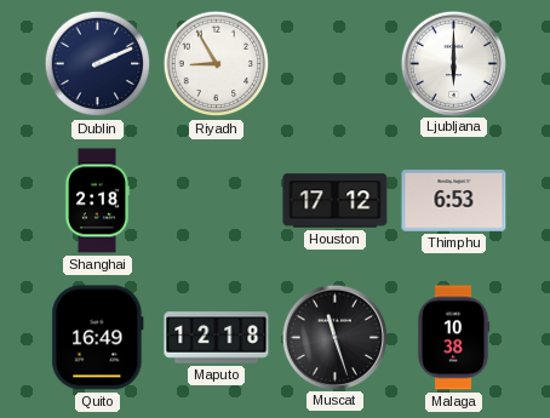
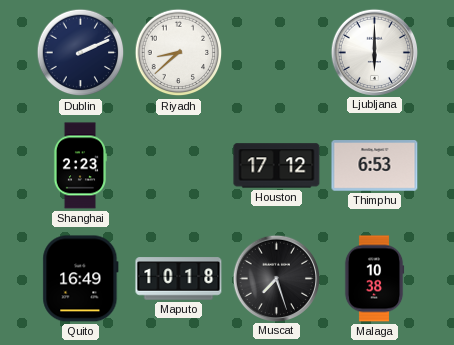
Riyadh: 8:55 -> 8:38 (179, 53)
Shanghai: 2:18 -> 2:23 (80, 166)
Maputo: 12:18 -> 10:18 (179, 279)
Muscat: 11:27 -> 7:27 (276, 278)
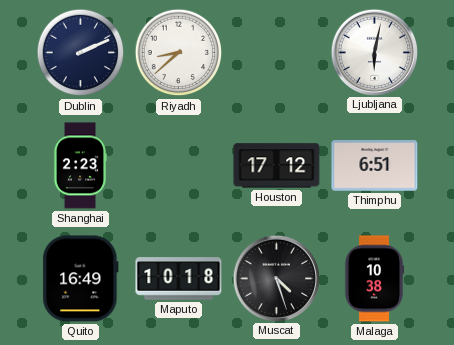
Ljubljana: 6:00 -> 6:02 (374, 52)
Thimphu: 6:53 -> 6:51 (375, 166)
Muscat: 7:27 -> 4:27 (276, 278)
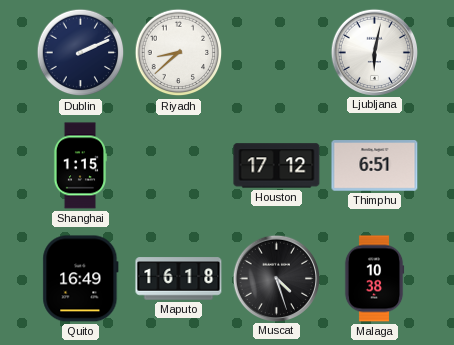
Shanghai: 2:23 -> 1:15 (80, 166)
Maputo: 10:18 -> 16:18 (179, 279)
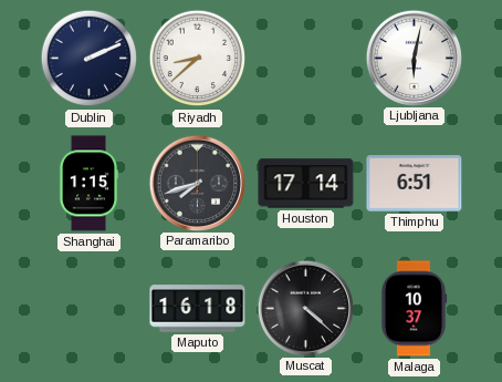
Paramaribo: none -> 7:42 (197, 183)
Houston: 17:12 -> 17:14 (306, 184)
Quito: 16:49 -> none (81, 279)
Muscat: 4:27 -> 4:22 (305, 308)
Malaga: 10:38 -> 10:37 (414, 309)
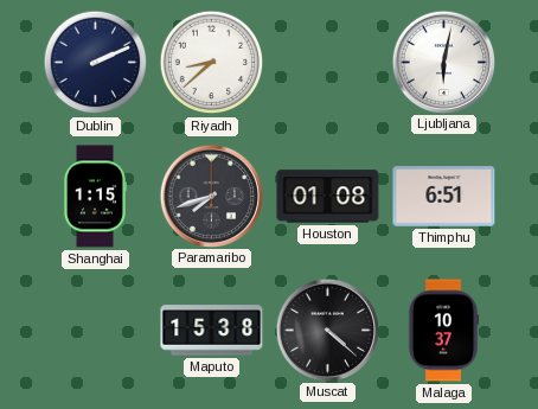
Houston: 17:14 -> 01:08 (328, 197)
Maputo: 16:18 -> 15:38 (212, 331)
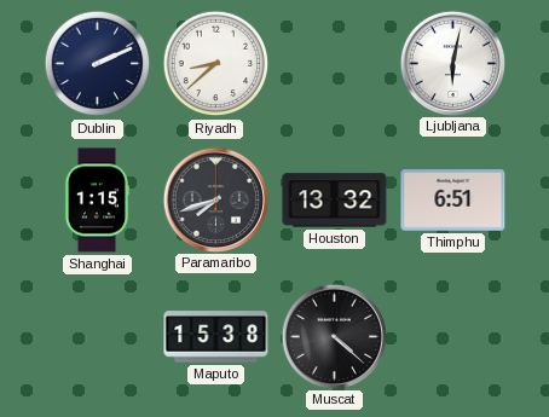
Houston: 01:08 -> 13:32 (335, 201)
Malaga: 10:37 -> none (443, 331)
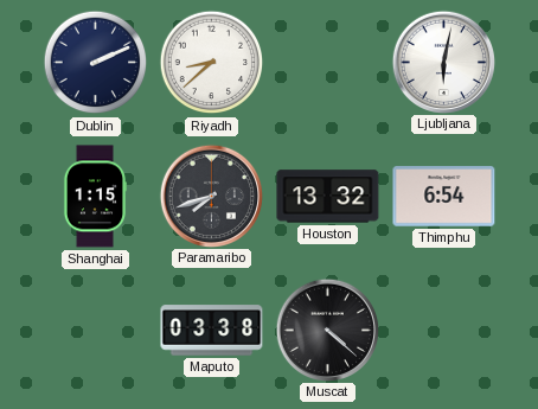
Thimphu: 6:51 -> 6:54 (444, 197)
Maputo: 15:38 -> 03:38 (212, 331)
